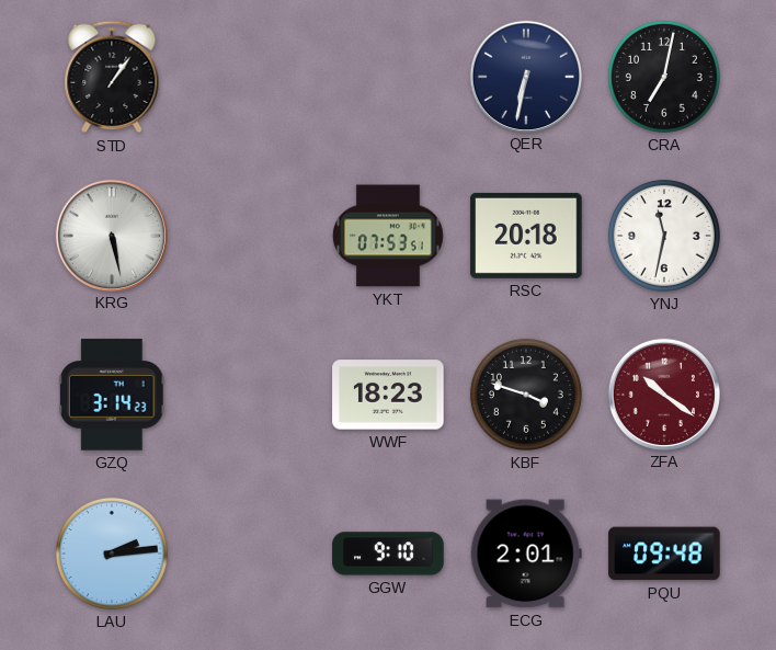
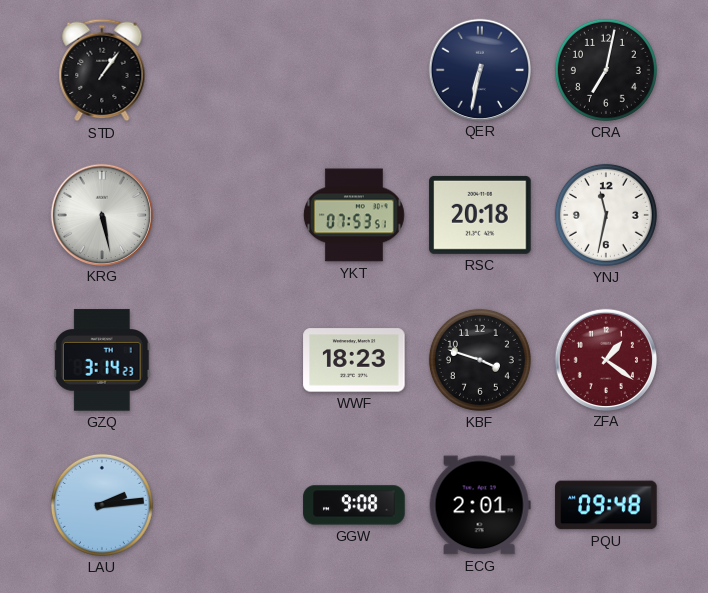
ZFA: 10:21 -> 1:21 (605, 359)
GGW: 9:10 -> 9:08 (354, 505)
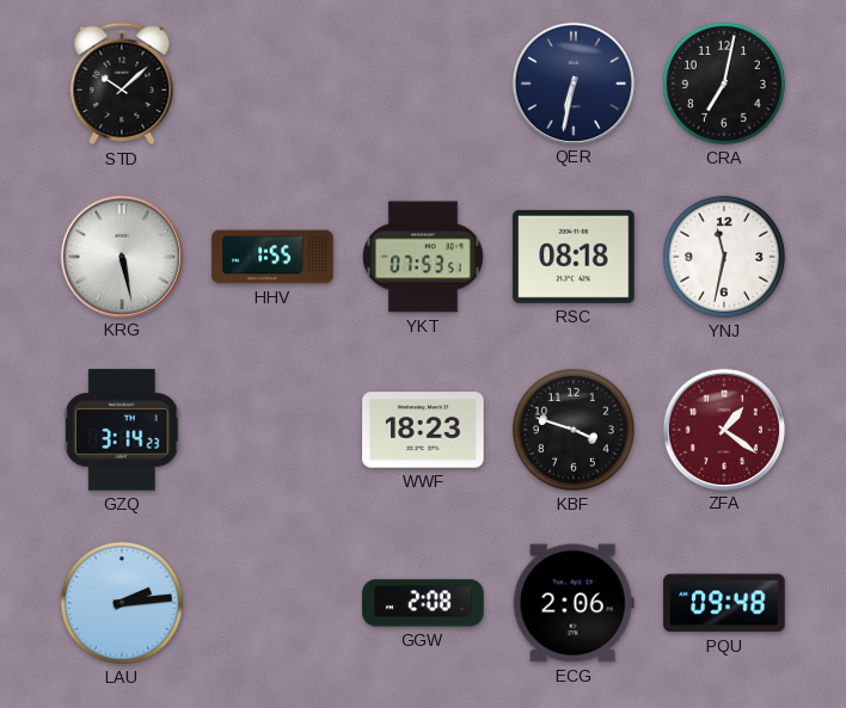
STD: 1:06 -> 10:08 (122, 84)
HHV: none -> 1:55 (272, 257)
RSC: 20:18 -> 08:18 (574, 257)
GGW: 9:08 -> 2:08 (423, 603)
ECG: 2:01 -> 2:06 (574, 603)
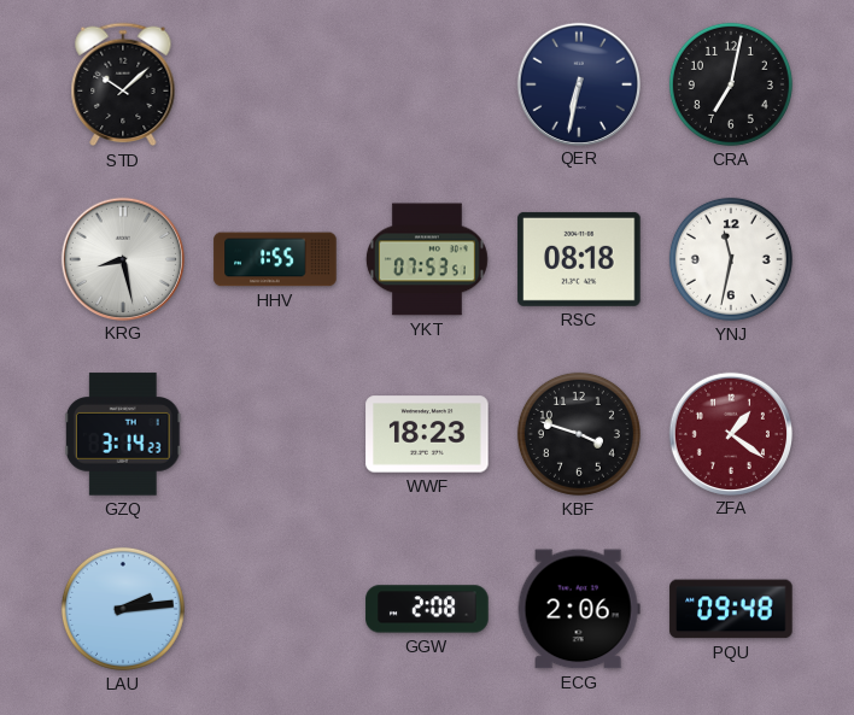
KRG: 5:28 -> 8:28 (122, 258)
